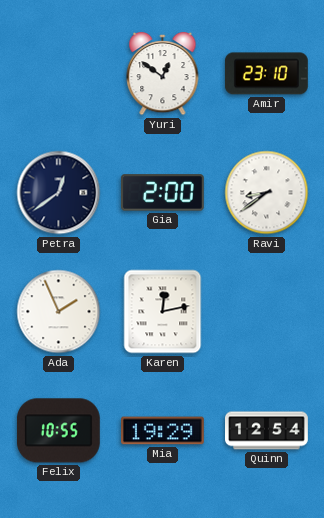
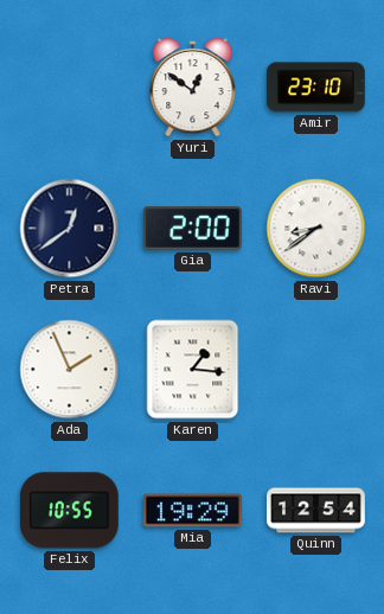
Karen: 12:13 -> 1:16 (193, 370)
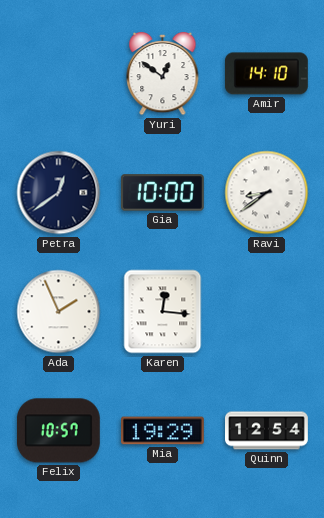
Amir: 23:10 -> 14:10 (266, 74)
Gia: 2:00 -> 10:00 (163, 193)
Karen: 1:16 -> 12:16 (163, 312)
Felix: 10:55 -> 10:57 (58, 431)
